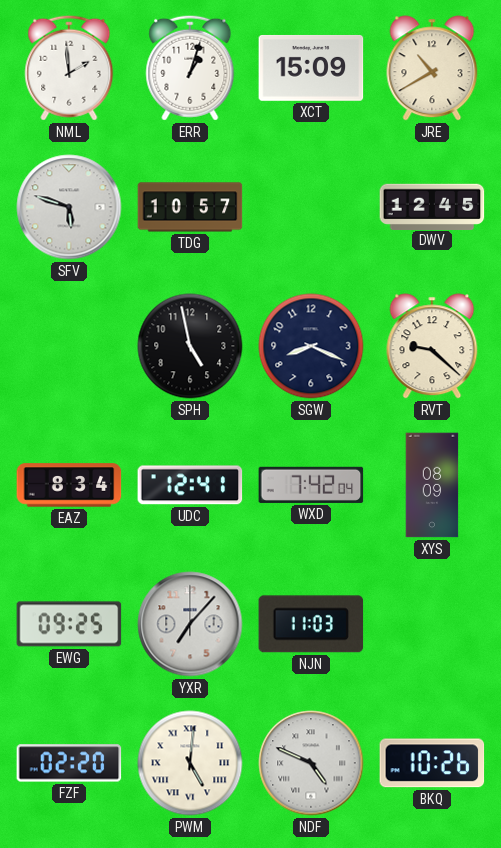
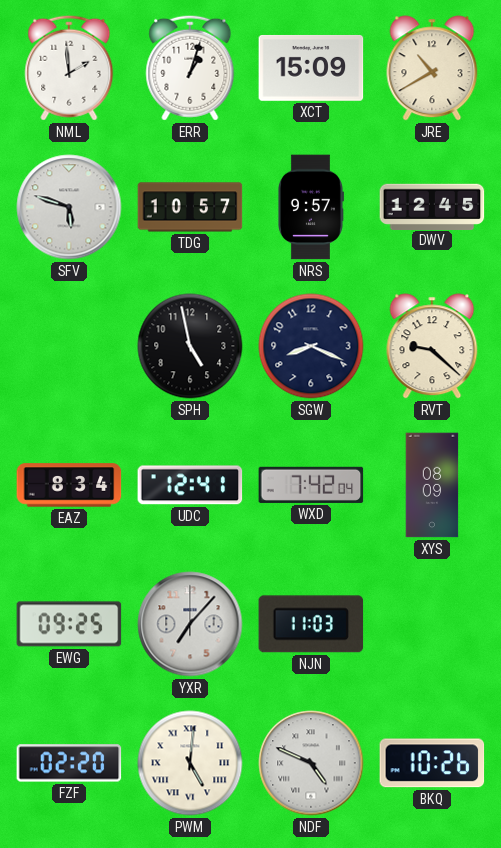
NRS: none -> 9:57 (310, 207)
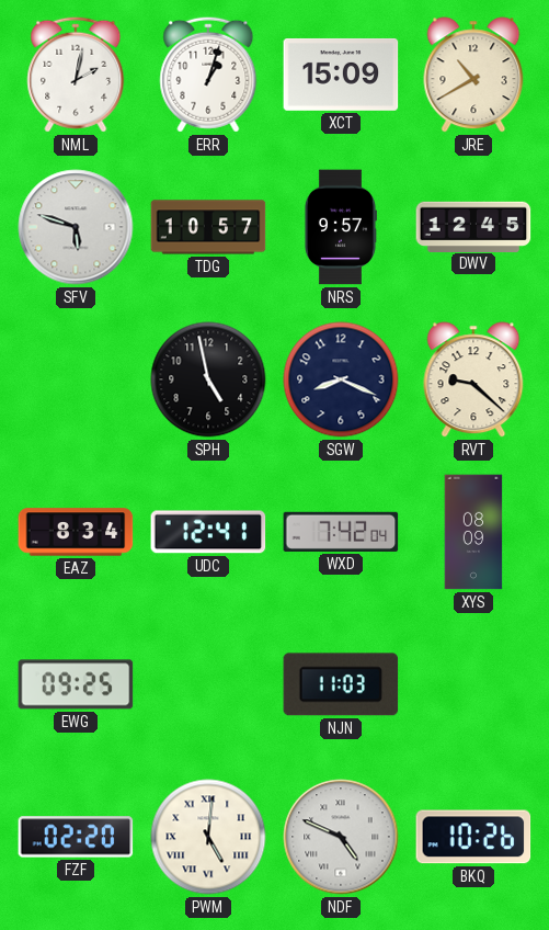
NML: 1:59 -> 2:02 (76, 75)
YXR: 7:07 -> none (190, 624)
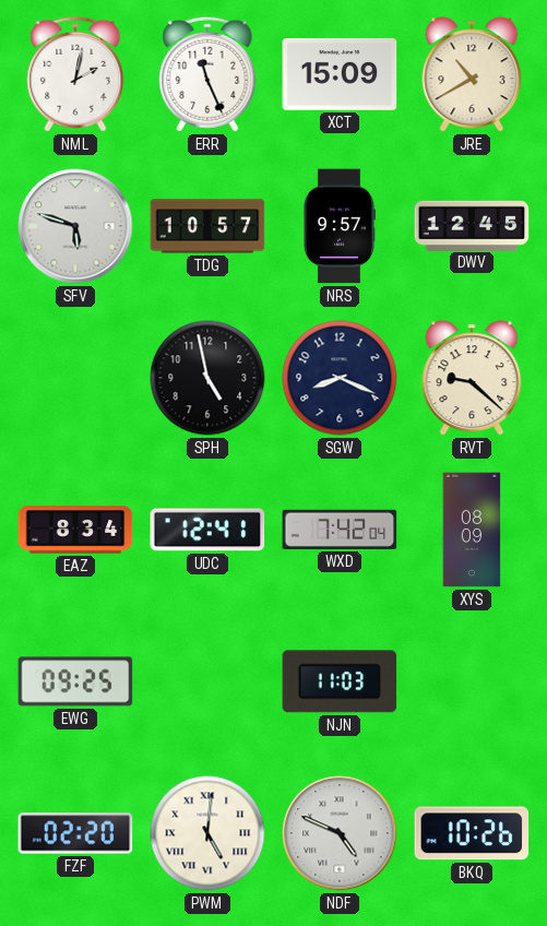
ERR: 1:03 -> 11:26 (207, 74)
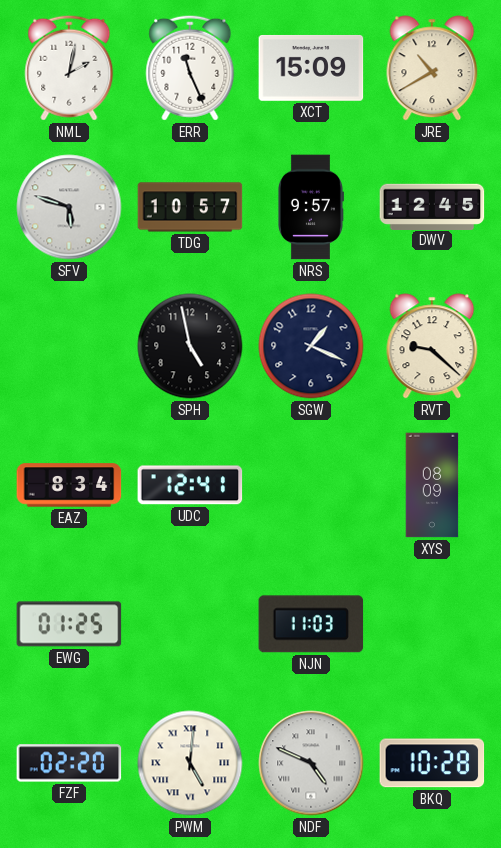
SGW: 8:19 -> 1:19 (311, 346)
WXD: 7:42 -> none (340, 530)
EWG: 09:25 -> 01:25 (69, 624)
BKQ: 10:26 -> 10:28 (432, 763)
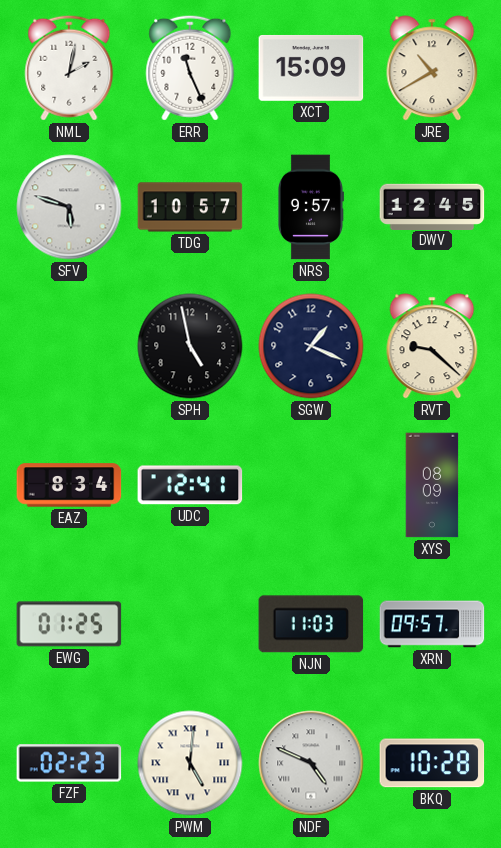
XRN: none -> 09:57 (432, 624)
FZF: 02:20 -> 02:23 (69, 763)
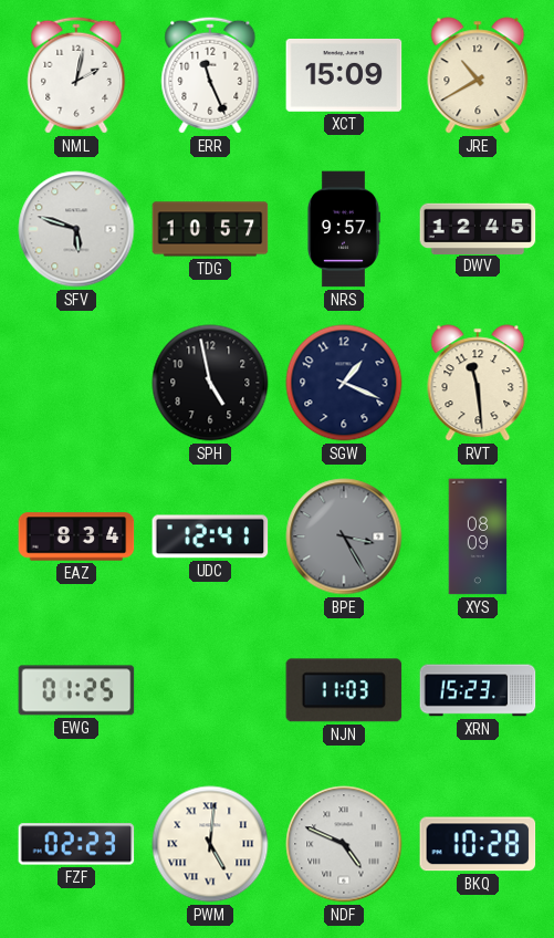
RVT: 9:22 -> 11:29 (478, 383)
BPE: none -> 3:25 (344, 536)
XRN: 09:57 -> 15:23 (478, 690)
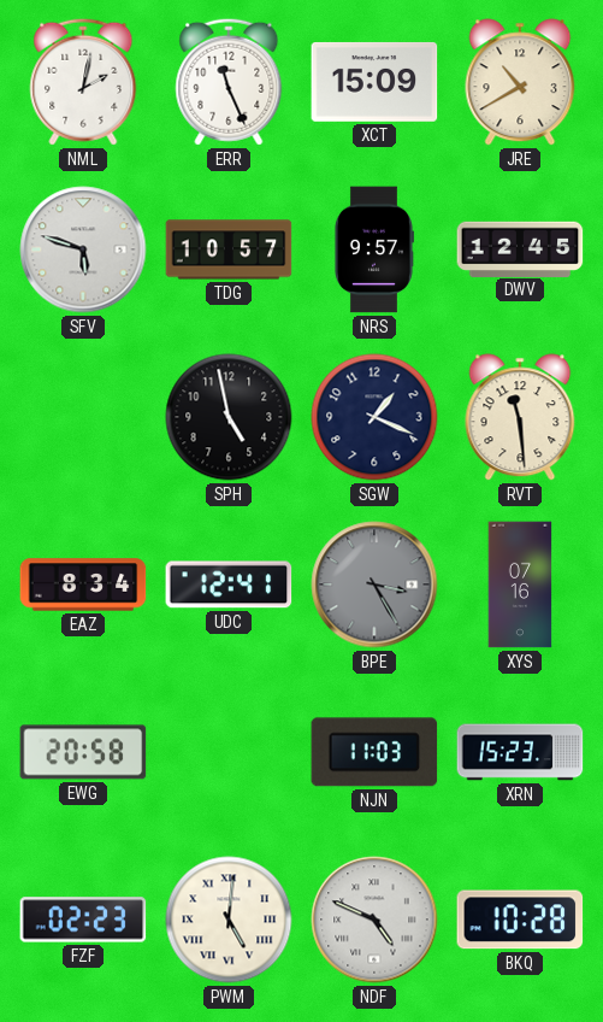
XYS: 08:09 -> 07:16 (520, 585)
EWG: 01:25 -> 20:58 (83, 752)
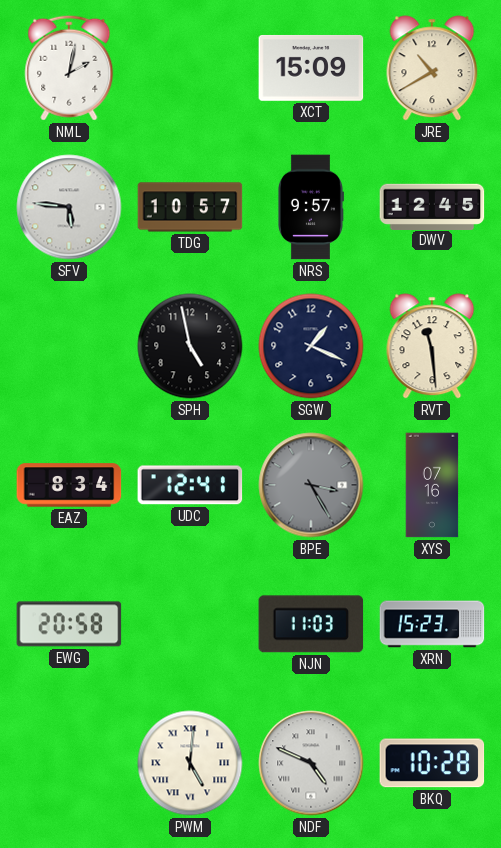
ERR: 11:26 -> none (229, 82)
SFV: 5:48 -> 5:46 (69, 207)
FZF: 02:23 -> none (83, 920)
